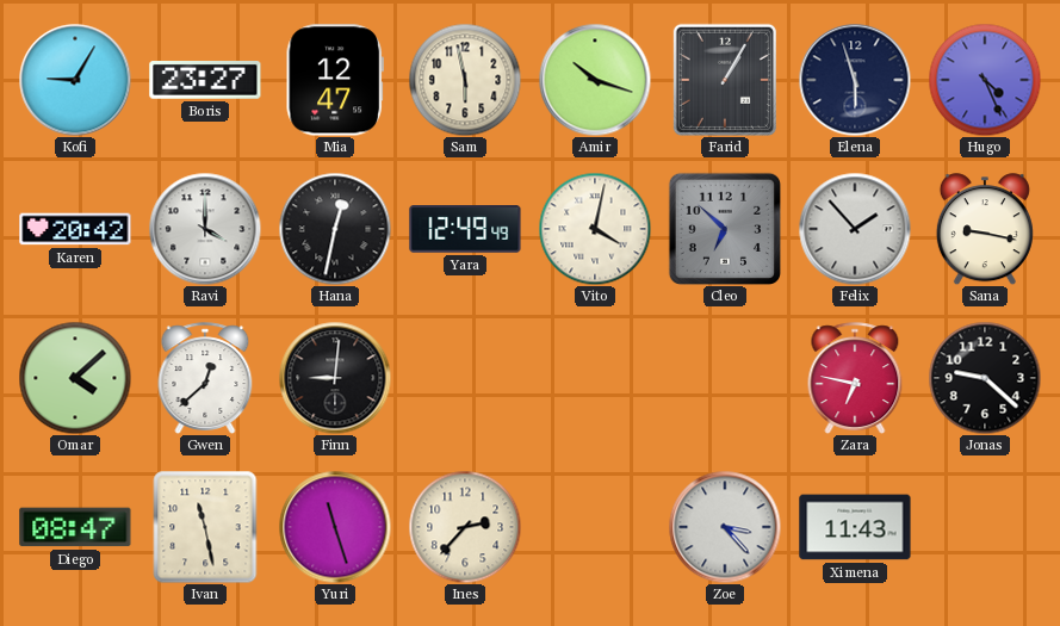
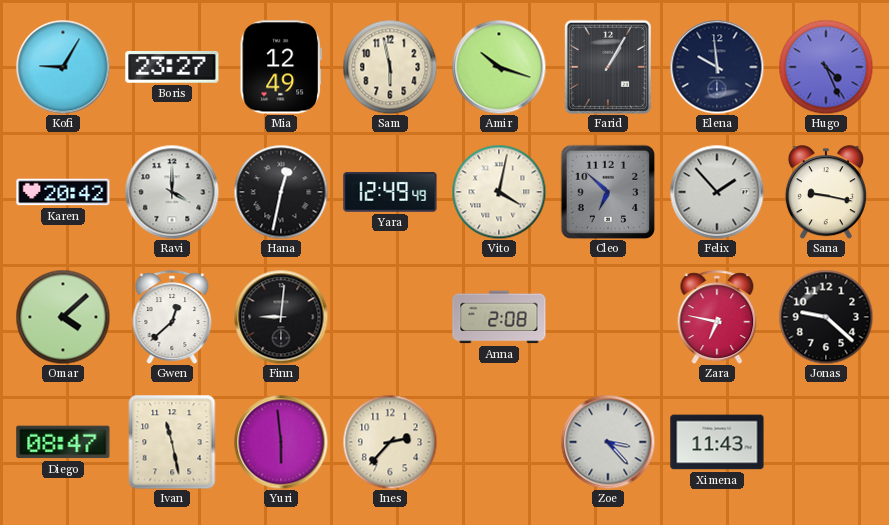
Mia: 12:47 -> 12:49 (281, 67)
Elena: 5:57 -> 9:59 (717, 67)
Anna: none -> 2:08 (499, 317)
Yuri: 11:27 -> 5:59 (281, 442)
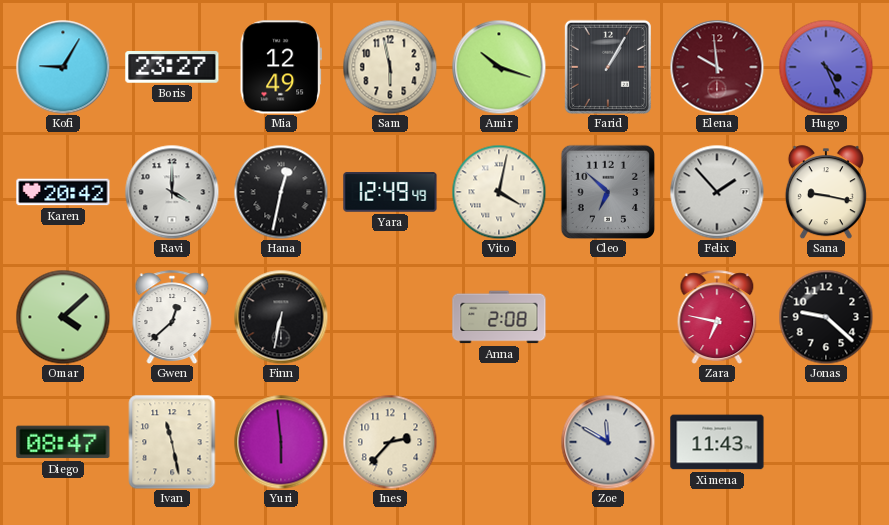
Elena dial: navy -> burgundy (717, 67)
Finn: 9:01 -> 6:32 (281, 317)
Zoe: 3:23 -> 11:50 (608, 442)
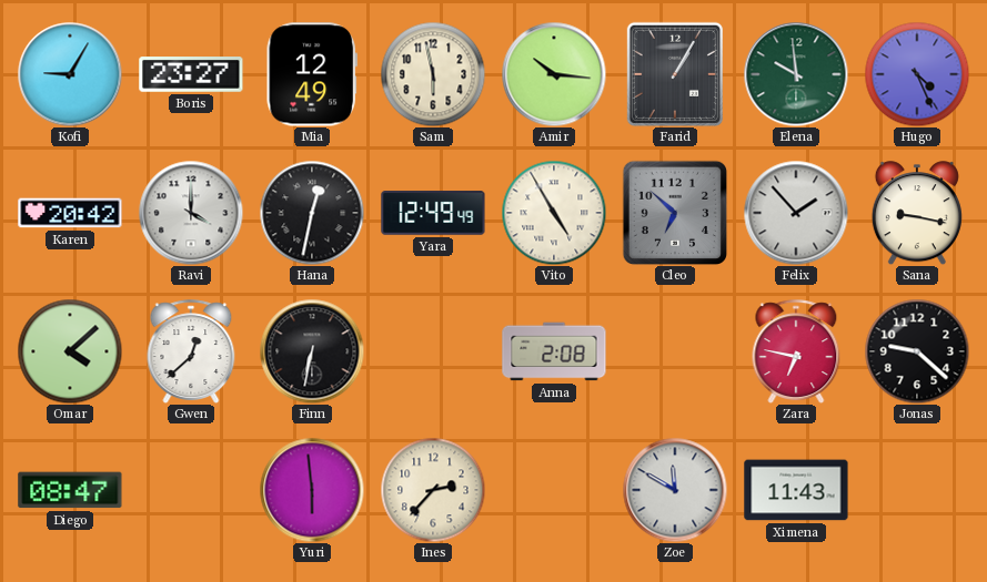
Amir: 10:18 -> 10:16 (554, 74)
Elena dial: burgundy -> green (796, 74)
Vito: 4:02 -> 4:55 (554, 213)
Ivan: 11:28 -> none (172, 442)
